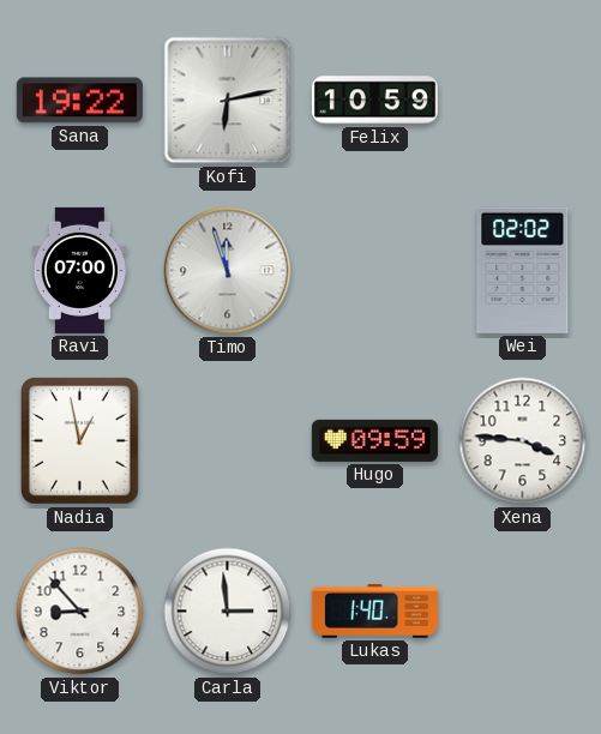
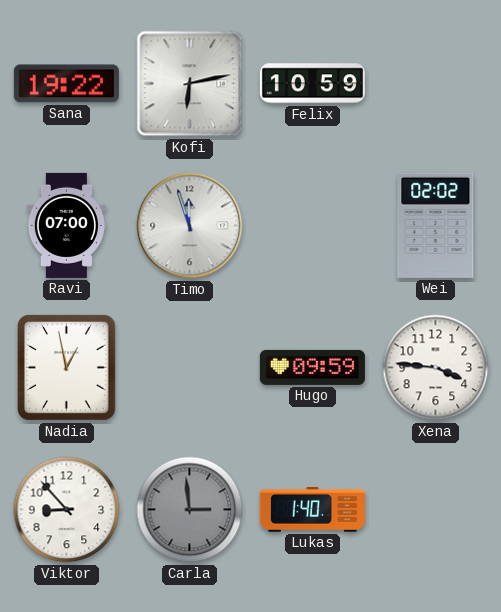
Carla dial: white -> grey (190, 510)
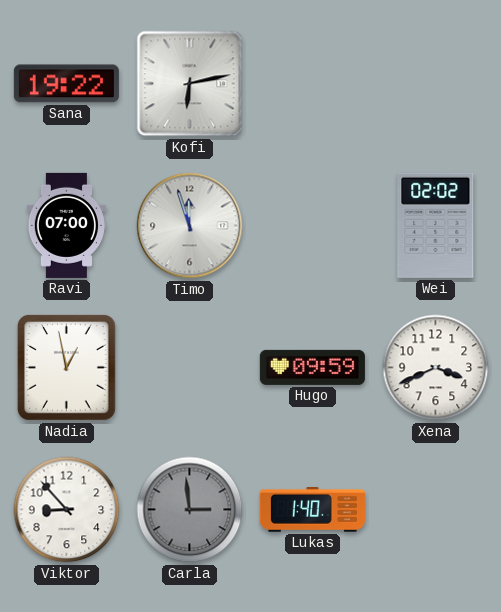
Felix: 10:59 -> none (312, 84)
Xena: 3:46 -> 3:41 (436, 368)
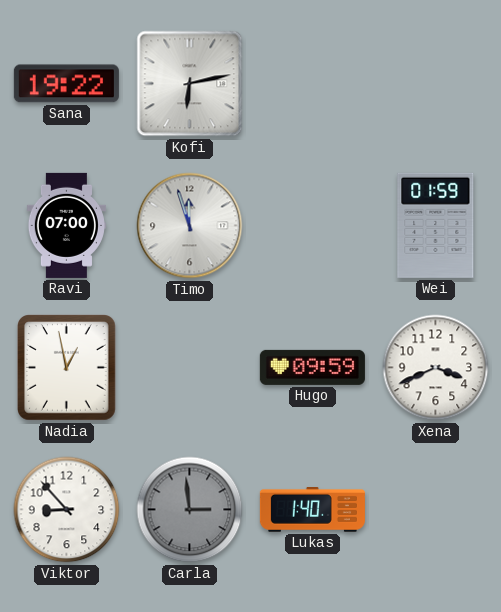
Wei: 02:02 -> 01:59 (436, 225)
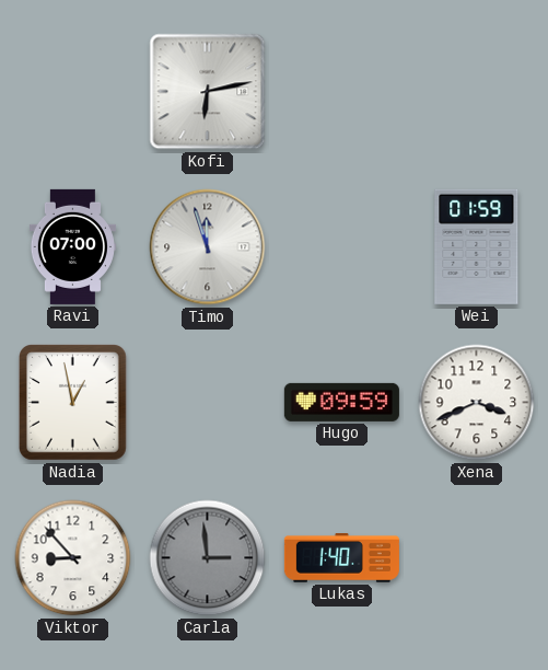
Sana: 19:22 -> none (66, 84)
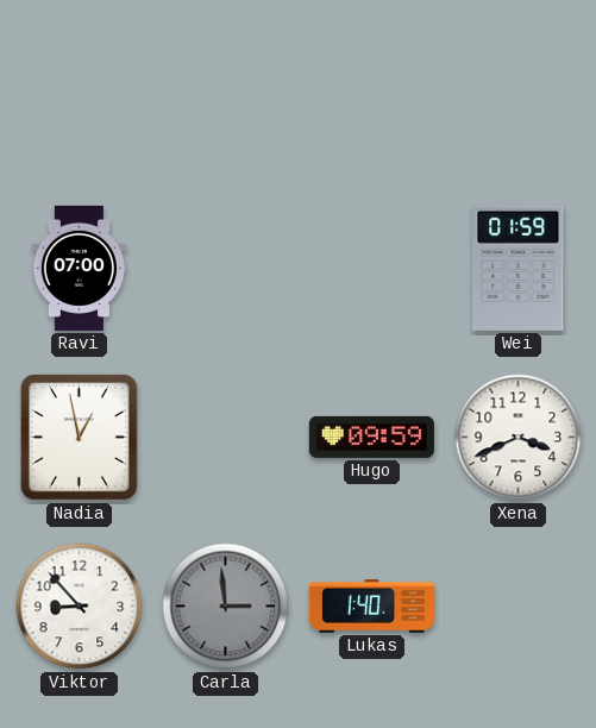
Kofi: 6:13 -> none (208, 92)
Timo: 11:57 -> none (208, 247)
